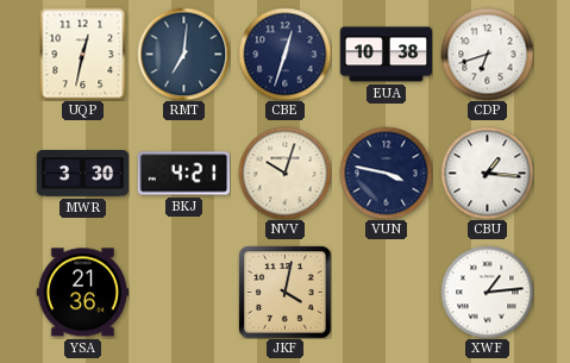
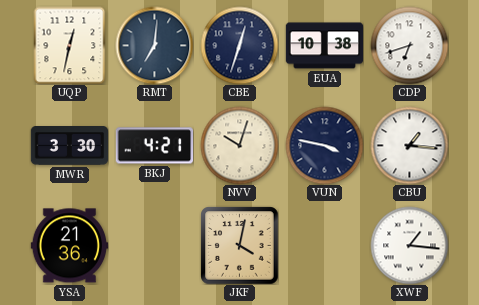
XWF: 1:14 -> 1:16 (409, 245)
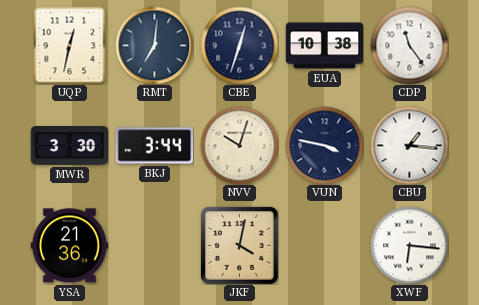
CDP: 6:42 -> 11:24 (409, 45)
BKJ: 4:21 -> 3:44 (154, 146)
XWF: 1:16 -> 6:16 (409, 245)
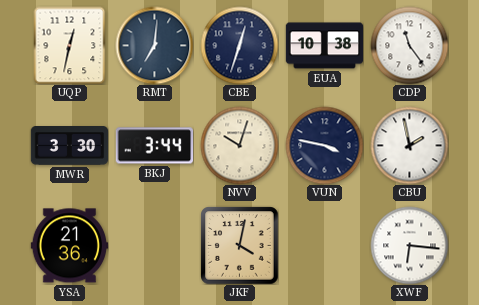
CBU: 1:16 -> 1:58 (409, 145)
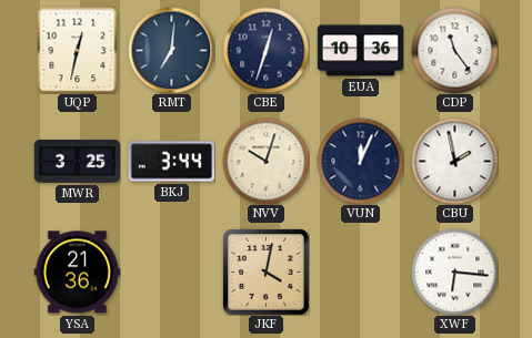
EUA: 10:38 -> 10:36 (360, 51)
MWR: 3:30 -> 3:25 (77, 162)
VUN: 3:47 -> 12:04 (360, 161)
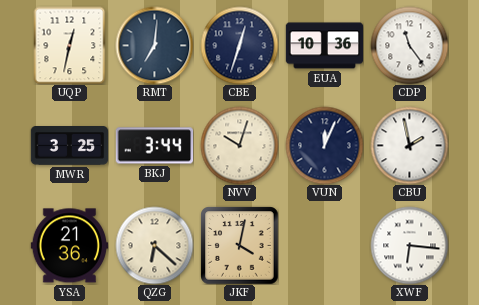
QZG: none -> 6:22 (154, 245)
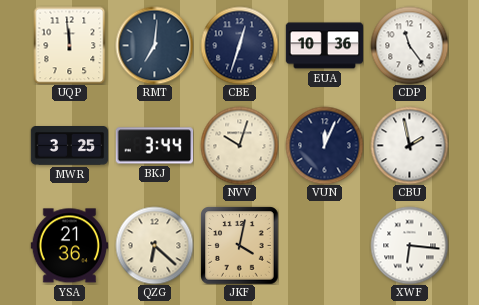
UQP: 12:32 -> 11:59 (70, 45)
